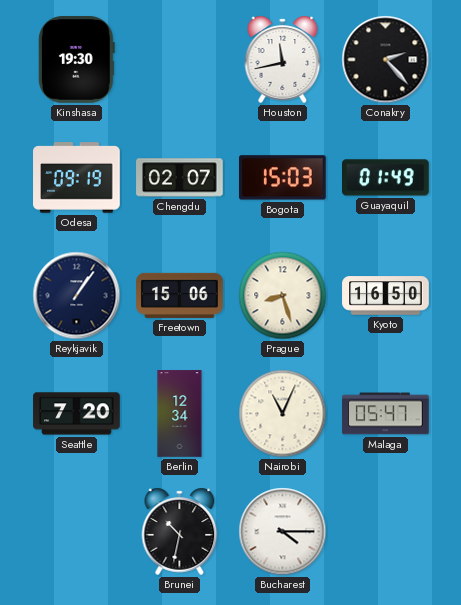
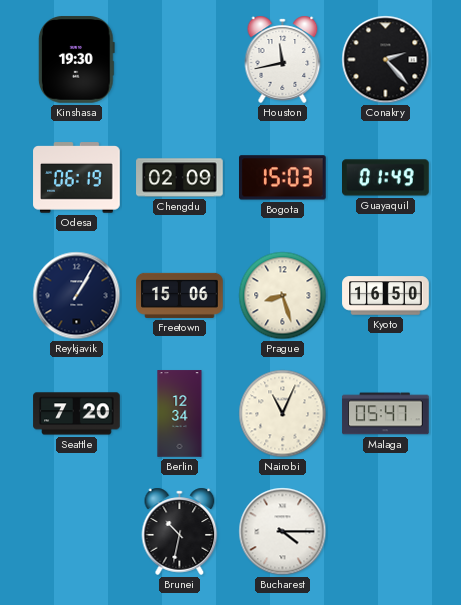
Odesa: 09:19 -> 06:19 (77, 178)
Chengdu: 02:07 -> 02:09 (180, 178)
Reykjavik: 1:06 -> 1:05 (77, 296)
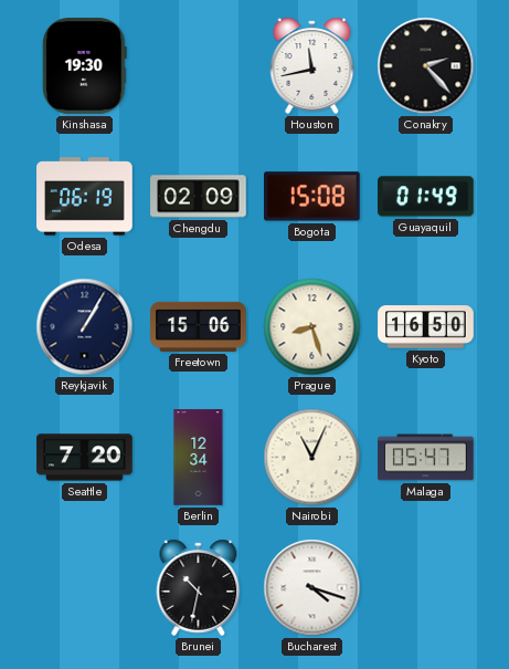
Bogota: 15:03 -> 15:08 (312, 197)
Bucharest: 4:15 -> 4:18 (312, 588)
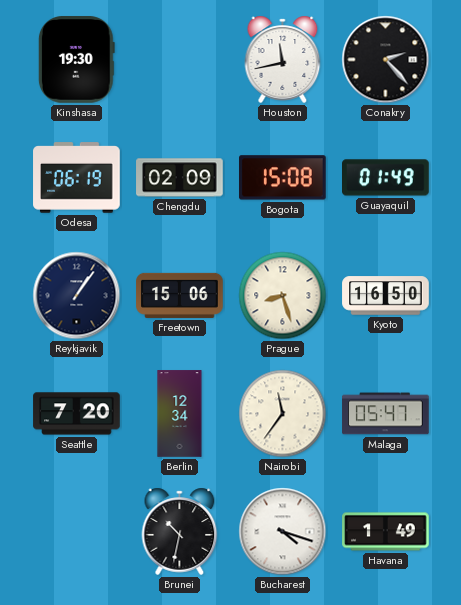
Reykjavik: 1:05 -> 1:06 (77, 296)
Nairobi: 11:04 -> 11:36 (283, 414)
Havana: none -> 1:49 (386, 532)
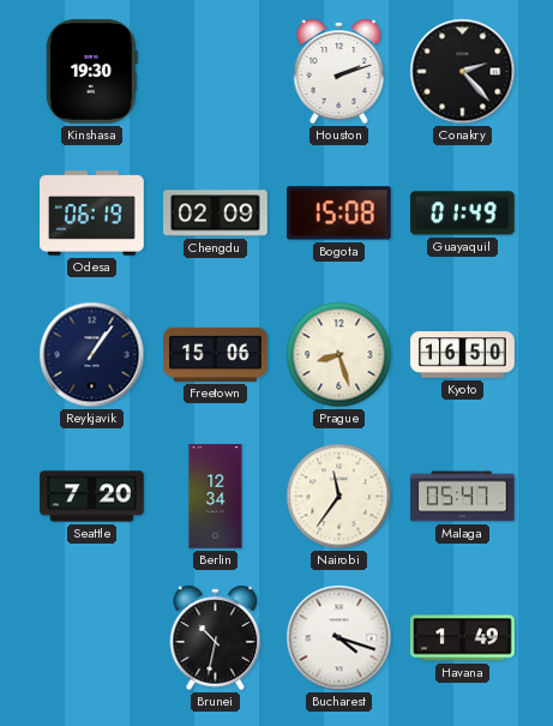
Houston: 11:43 -> 2:12 (339, 71)
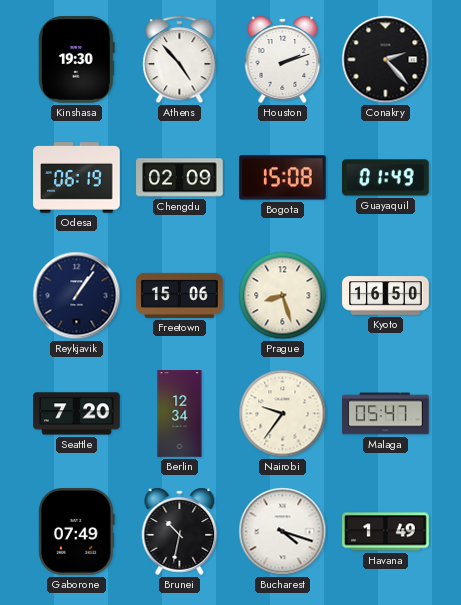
Athens: none -> 4:53 (180, 60)
Nairobi: 11:36 -> 9:36 (283, 414)
Gaborone: none -> 07:49 (76, 532)
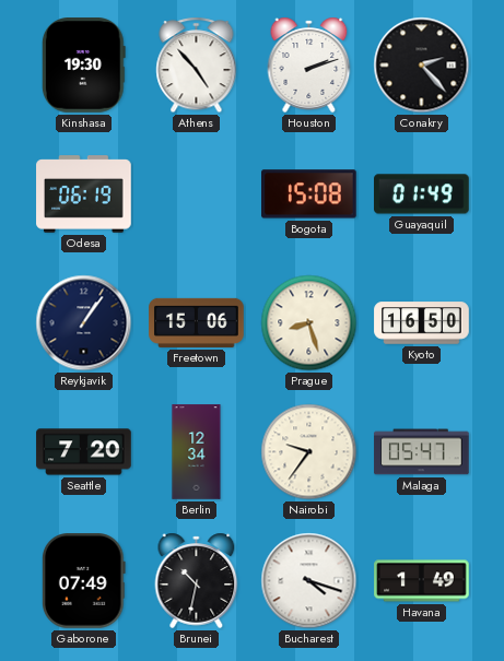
Chengdu: 02:09 -> none (180, 178)
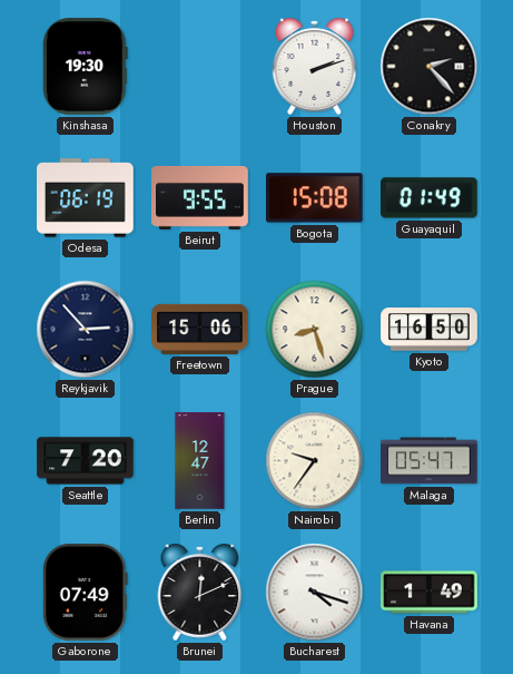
Athens: 4:53 -> none (197, 66)
Beirut: none -> 9:55 (200, 197)
Reykjavik: 1:06 -> 2:53 (86, 330)
Berlin: 12:34 -> 12:47 (200, 461)
Brunei: 10:32 -> 12:11 (200, 592)
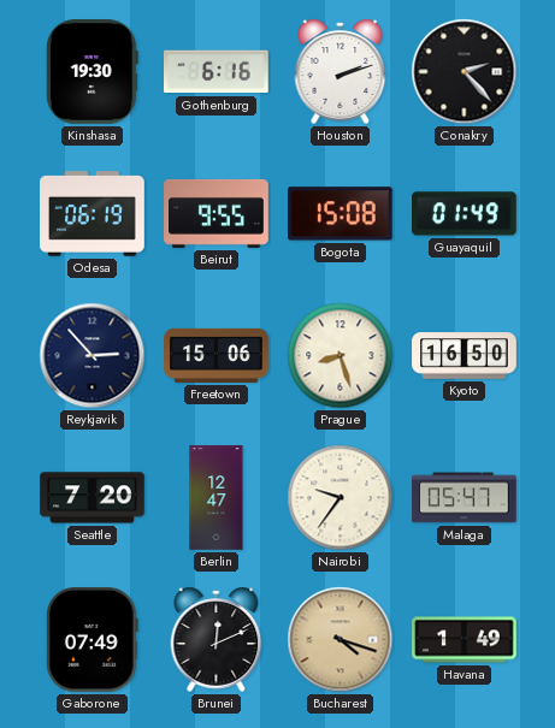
Gothenburg: none -> 6:16 (217, 72)
Bucharest dial: white -> champagne (341, 640)
